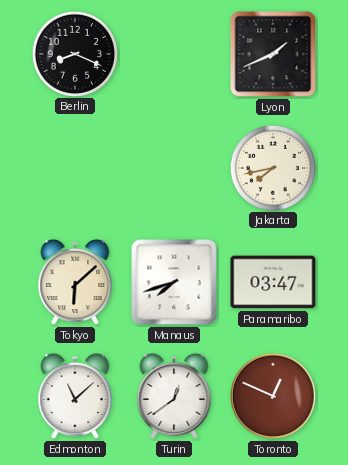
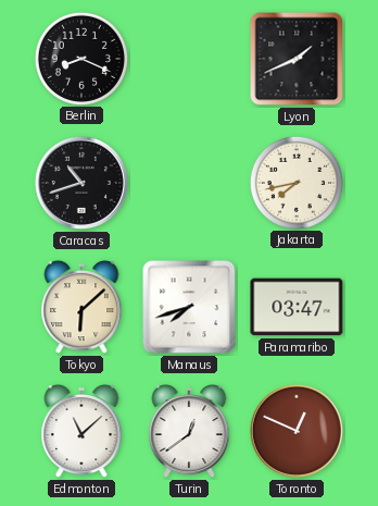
Caracas: none -> 10:42 (81, 183)
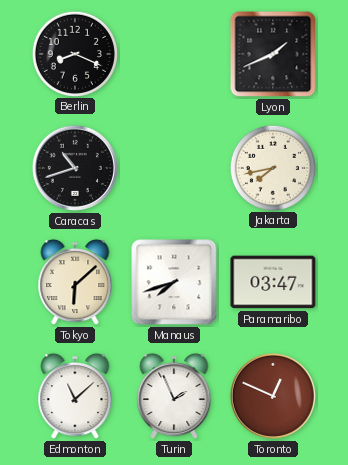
Turin: 12:39 -> 1:56 (174, 396)
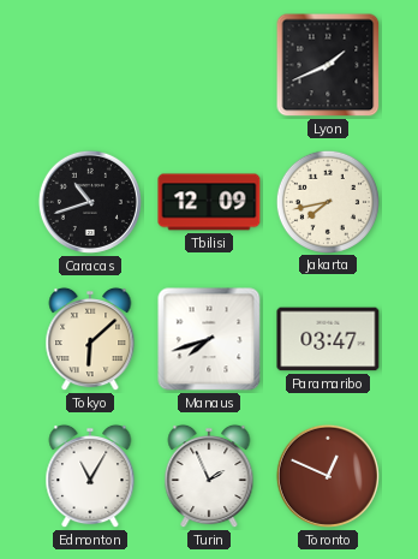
Berlin: 8:19 -> none (74, 53)
Tbilisi: none -> 12:09 (209, 202)
Edmonton: 11:08 -> 11:05 (90, 476)
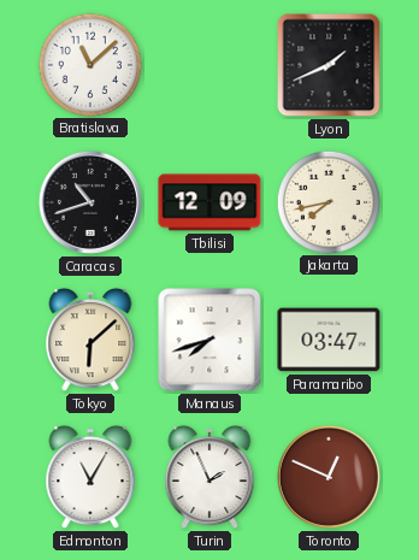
Bratislava: none -> 11:08 (89, 64)
